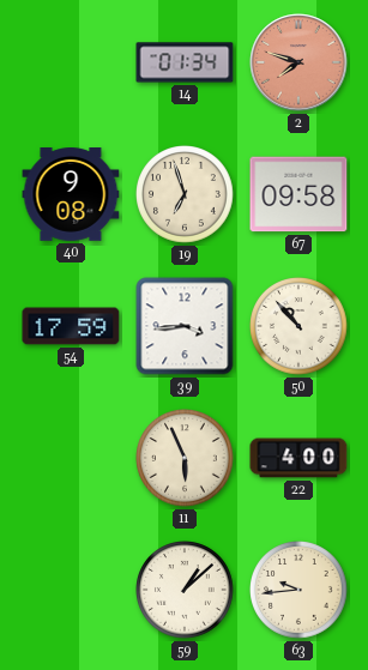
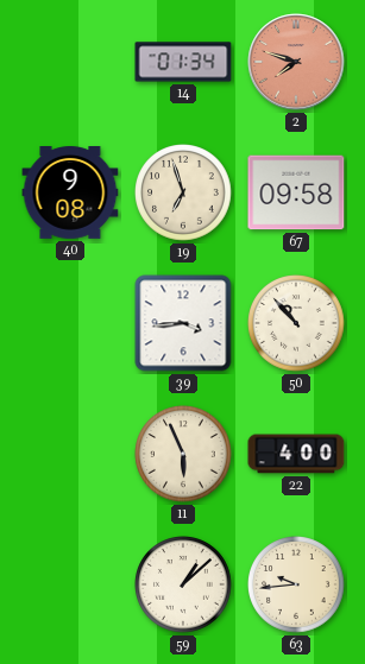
54: 17:59 -> none (71, 326)
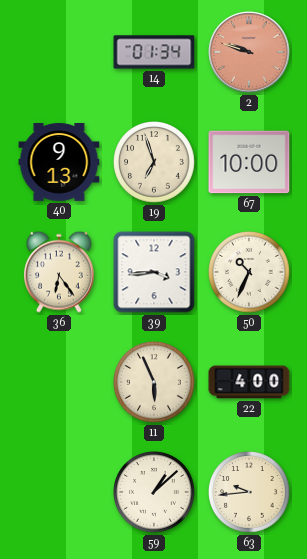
2: 7:48 -> 9:48 (249, 52)
40: 9:08 -> 9:13 (59, 163)
67: 09:58 -> 10:00 (249, 162)
36: none -> 6:24 (59, 272)
50: 10:53 -> 10:34 (249, 272)
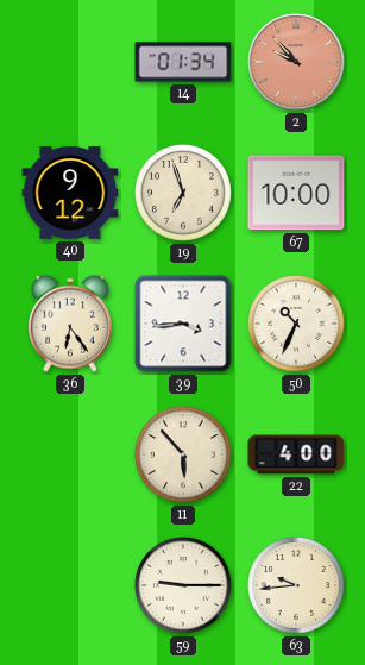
2: 9:48 -> 9:53 (296, 62)
40: 9:13 -> 9:12 (70, 194)
11: 5:56 -> 5:53 (183, 454)
59: 1:08 -> 9:15 (183, 585)
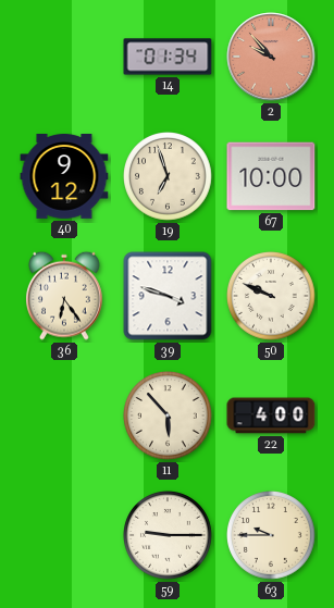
39: 3:44 -> 3:48 (168, 296)
50: 10:34 -> 9:49 (271, 296)
63: 9:44 -> 9:45 (271, 535)
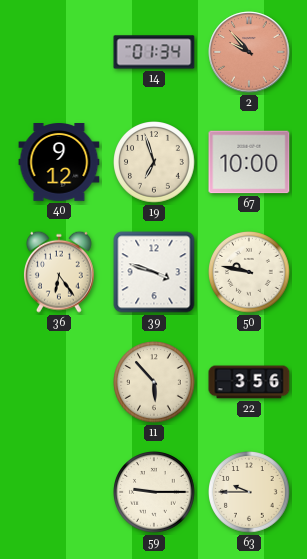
50: 9:49 -> 9:47 (249, 272)
22: 4:00 -> 3:56 (249, 382)
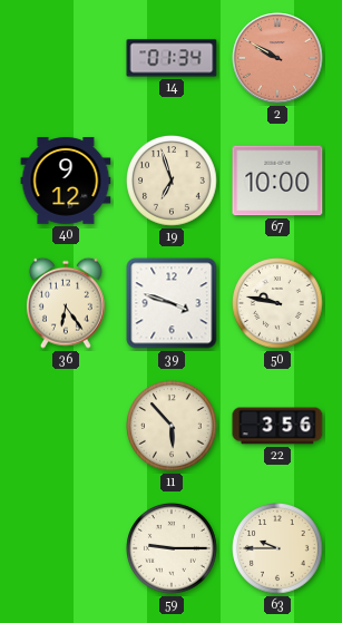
2: 9:53 -> 9:50 (277, 58)
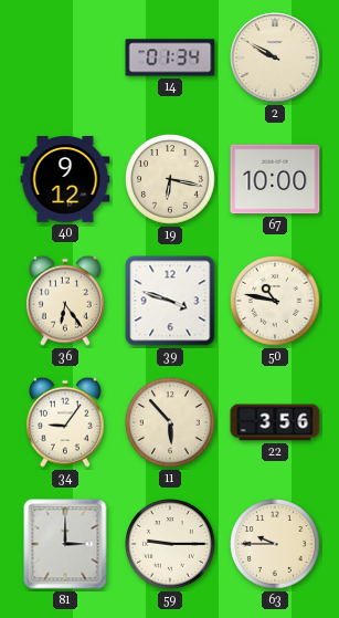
2 dial: salmon -> cream (275, 57)
19: 6:57 -> 6:17 (170, 179)
50: 9:47 -> 10:47 (275, 301)
34: none -> 9:06 (65, 422)
81: none -> 3:00 (65, 544)
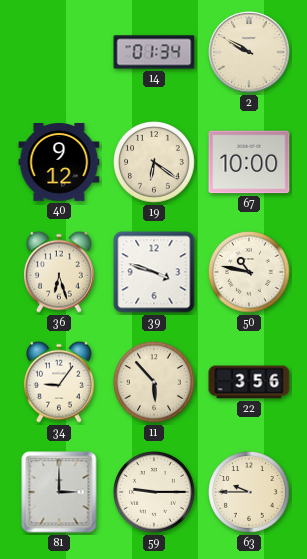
19: 6:17 -> 6:21 (154, 162)
36: 6:24 -> 6:27 (59, 272)
